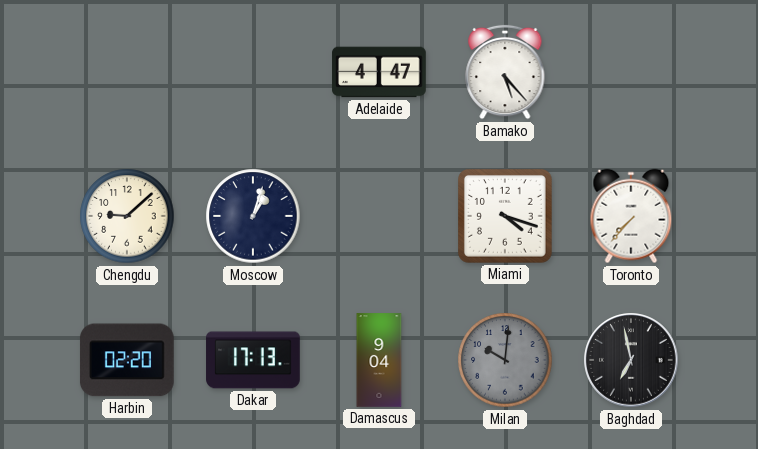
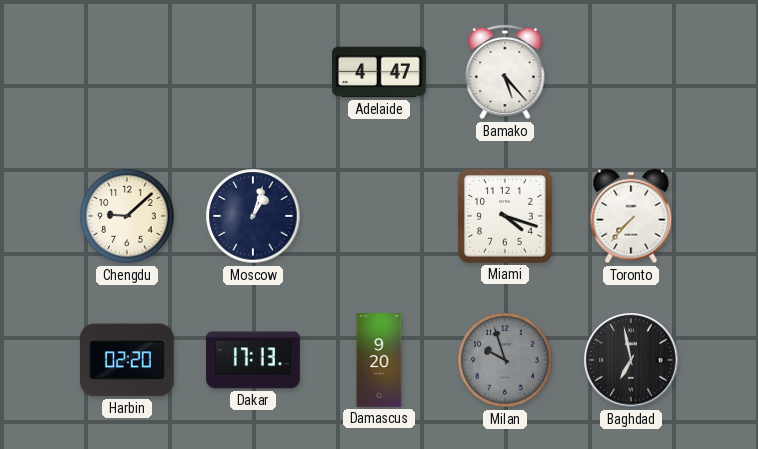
Damascus: 9:04 -> 9:20 (379, 360)
Milan: 10:01 -> 9:57 (505, 360)
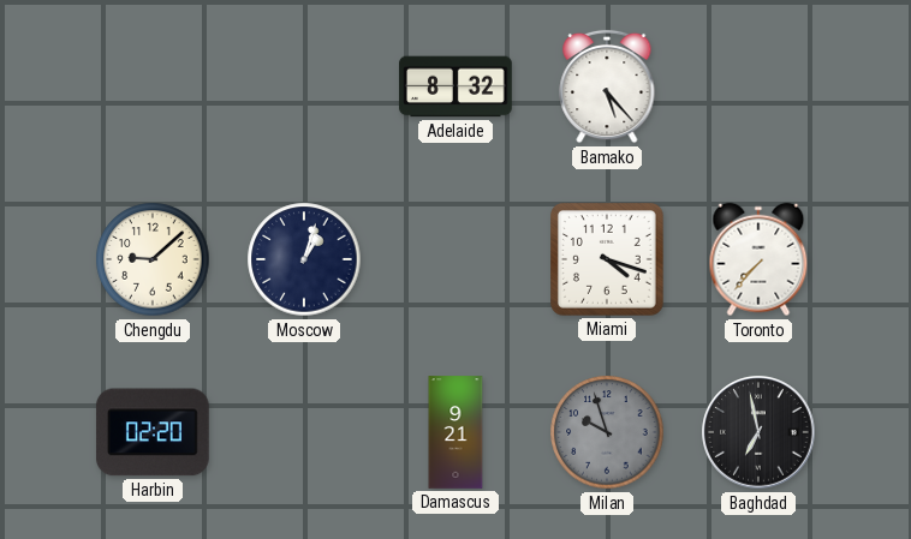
Adelaide: 4:47 -> 8:32 (455, 86)
Dakar: 17:13 -> none (253, 360)
Damascus: 9:20 -> 9:21 (455, 432)
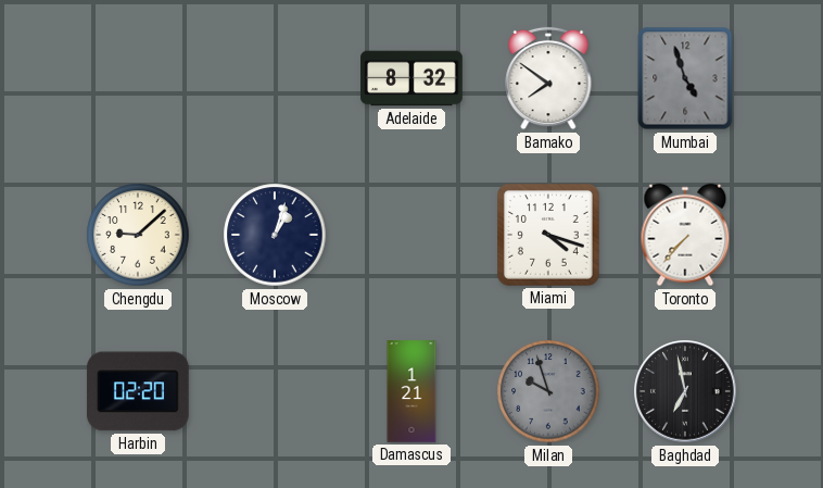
Bamako: 5:23 -> 7:51 (548, 78)
Mumbai: none -> 4:57 (685, 78)
Damascus: 9:21 -> 1:21 (411, 391)
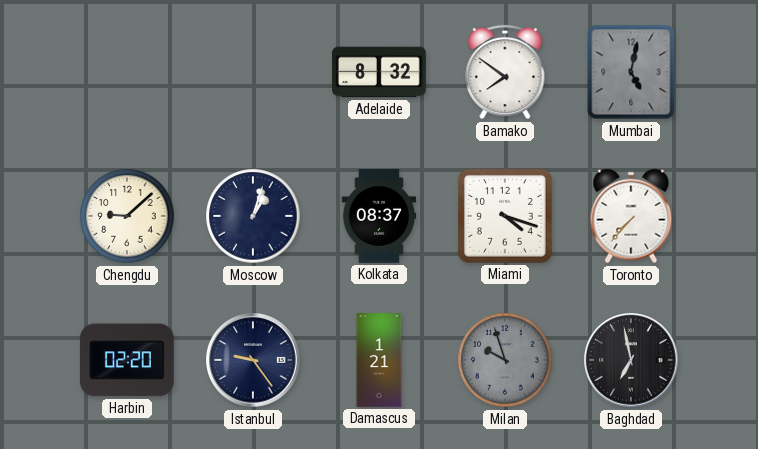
Mumbai: 4:57 -> 5:02 (631, 72)
Kolkata: none -> 08:37 (379, 216)
Istanbul: none -> 9:24 (253, 360)
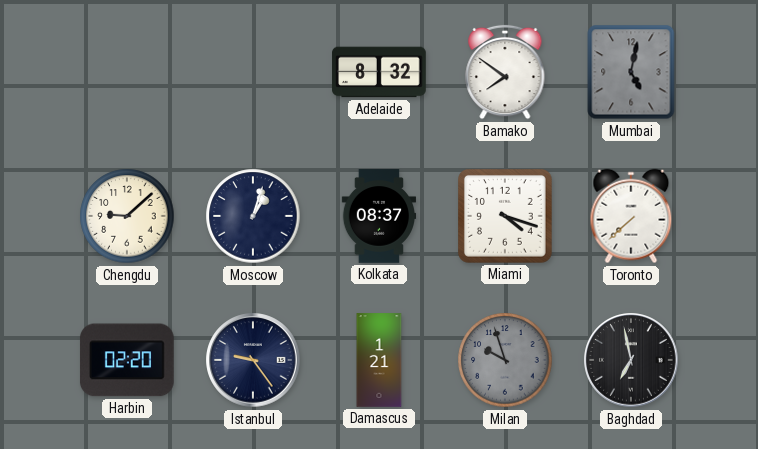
Toronto: 7:37 -> 7:38 (631, 216)
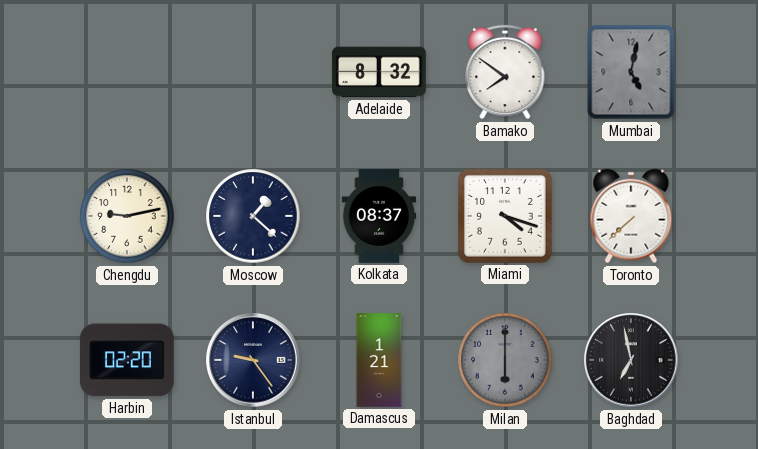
Chengdu: 9:08 -> 9:13 (127, 216)
Moscow: 1:03 -> 1:22 (253, 216)
Milan: 9:57 -> 6:00 (505, 360)
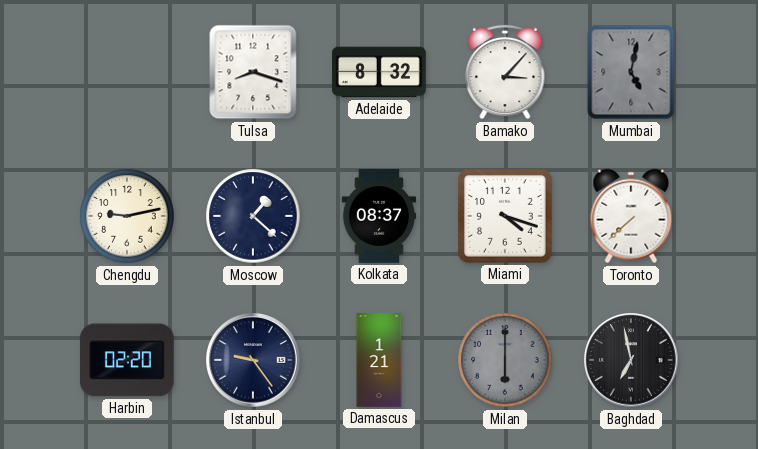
Tulsa: none -> 8:18 (253, 72)
Bamako: 7:51 -> 3:07 (505, 72)
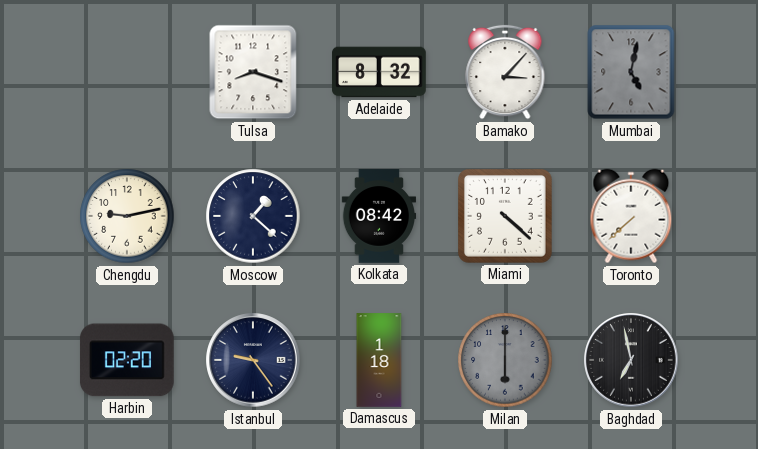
Kolkata: 08:37 -> 08:42 (379, 216)
Miami: 4:18 -> 4:22 (506, 217)
Damascus: 1:21 -> 1:18 (379, 360)
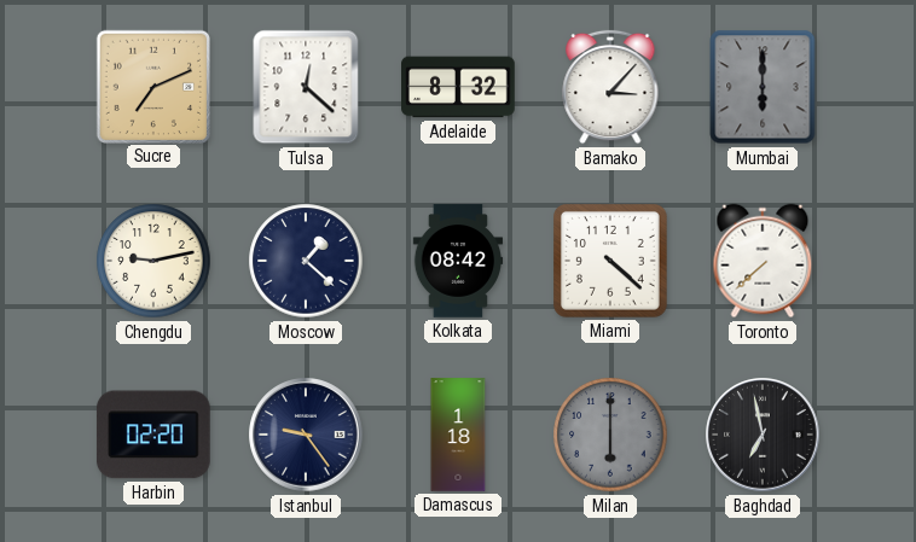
Sucre: none -> 7:11 (152, 86)
Tulsa: 8:18 -> 12:22 (306, 87)
Mumbai: 5:02 -> 6:00 (763, 87)
